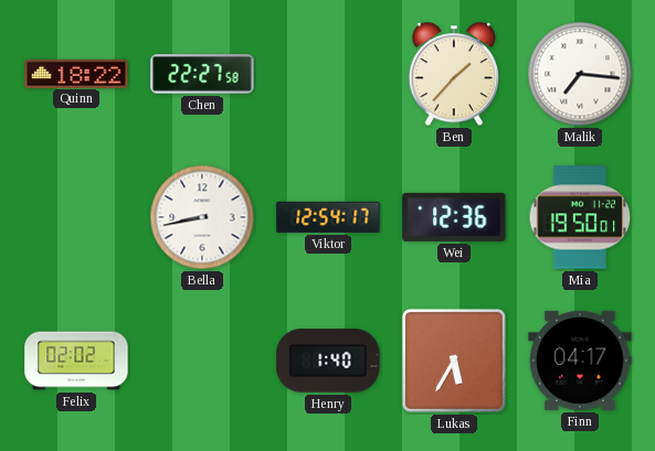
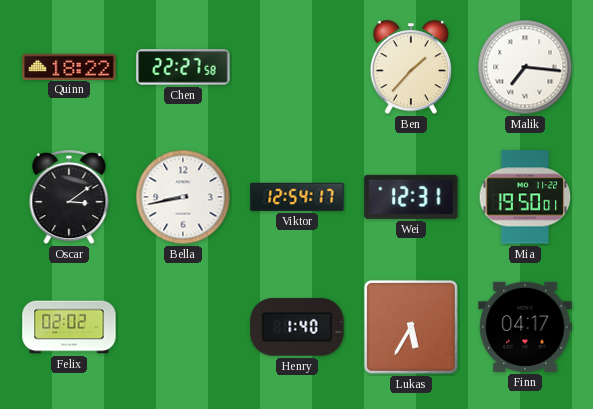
Oscar: none -> 3:09 (69, 198)
Wei: 12:36 -> 12:31 (411, 197)
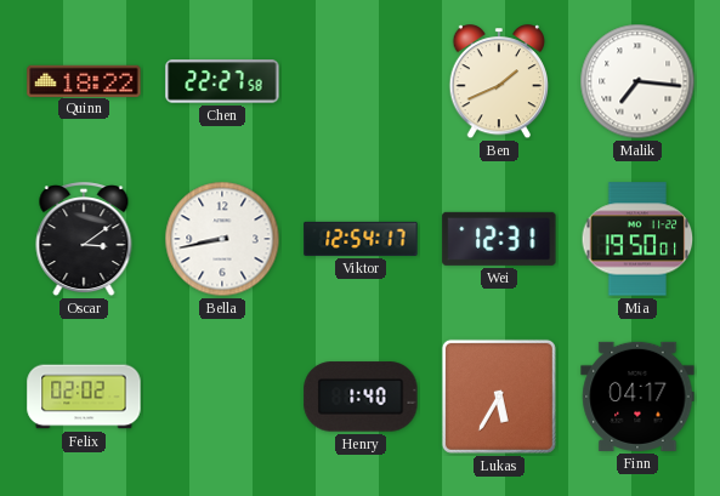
Ben: 1:37 -> 1:41 (499, 82)
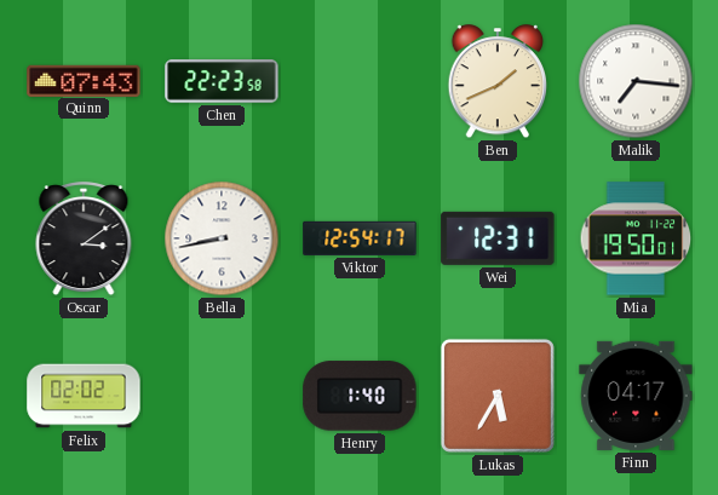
Quinn: 18:22 -> 07:43 (84, 80)
Chen: 22:27 -> 22:23 (222, 81)
